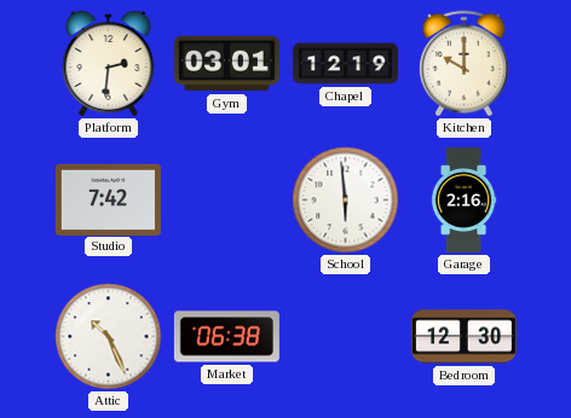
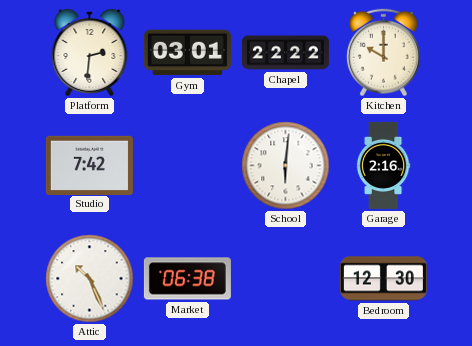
Chapel: 12:19 -> 22:22 (285, 53)
School: 5:59 -> 6:01 (286, 166)
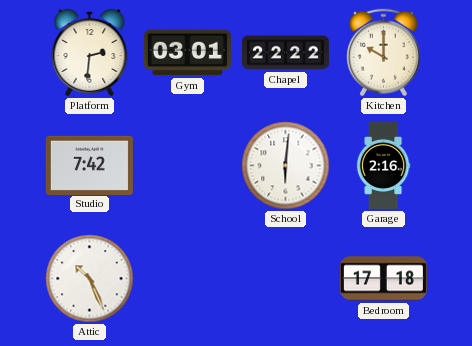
Market: 06:38 -> none (187, 279)
Bedroom: 12:30 -> 17:18 (383, 279)
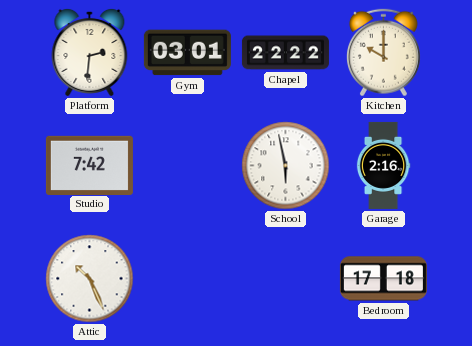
School: 6:01 -> 5:58 (286, 166)
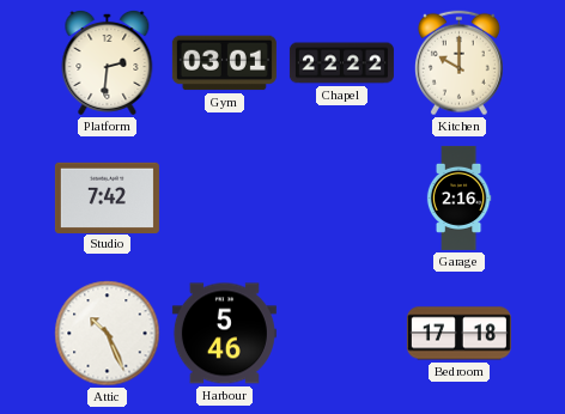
School: 5:58 -> none (286, 166)
Harbour: none -> 5:46 (224, 334)
